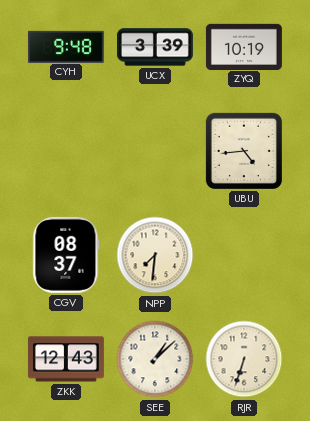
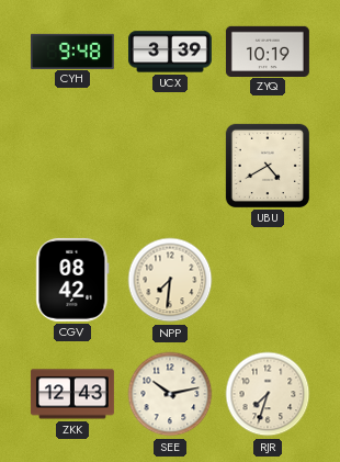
UBU: 4:44 -> 4:40 (268, 166)
CGV: 08:37 -> 08:42 (72, 280)
SEE: 1:08 -> 10:13 (170, 394)
RJR: 6:33 -> 7:33 (268, 394)
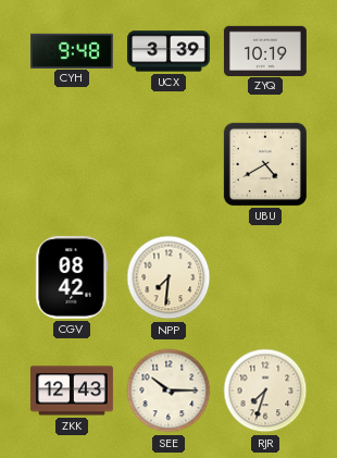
SEE: 10:13 -> 10:15 (168, 391)
